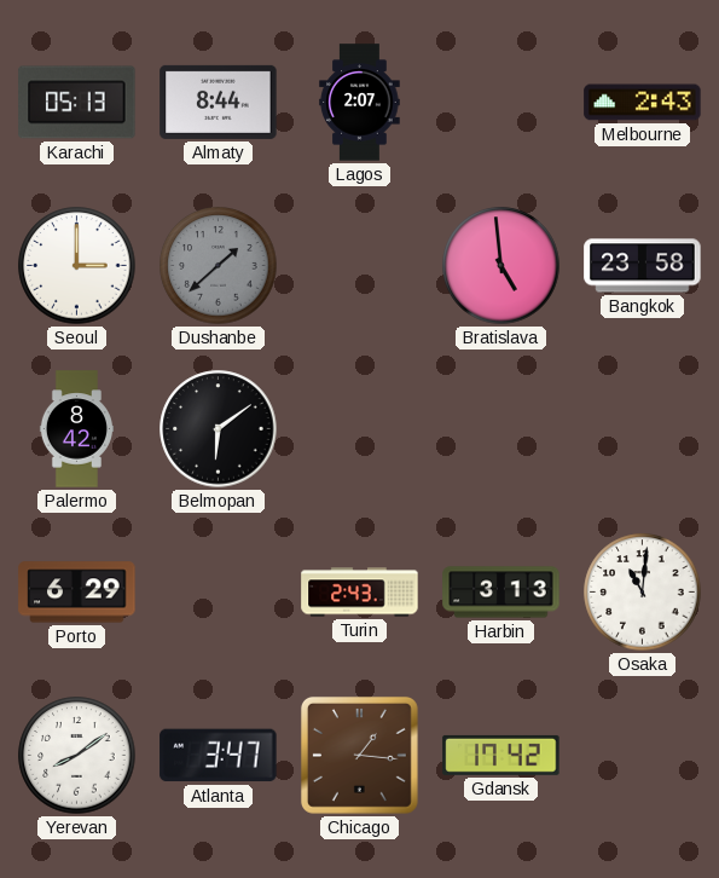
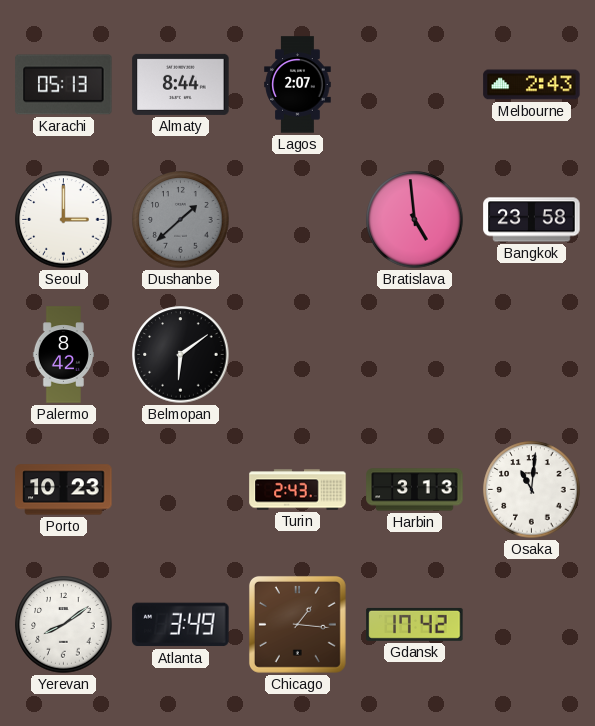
Porto: 6:29 -> 10:23 (64, 490)
Atlanta: 3:47 -> 3:49 (181, 625)
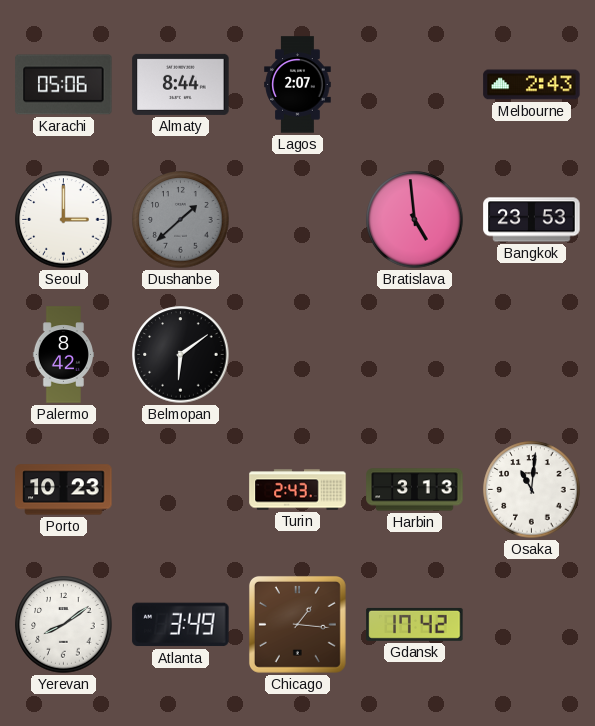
Karachi: 05:13 -> 05:06 (64, 85)
Bangkok: 23:58 -> 23:53 (532, 220)
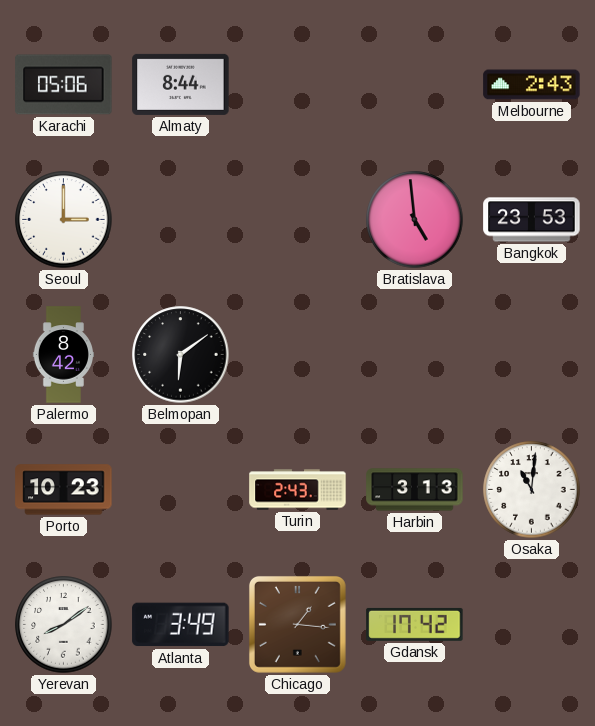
Lagos: 2:07 -> none (298, 85)
Dushanbe: 1:38 -> none (181, 220)
